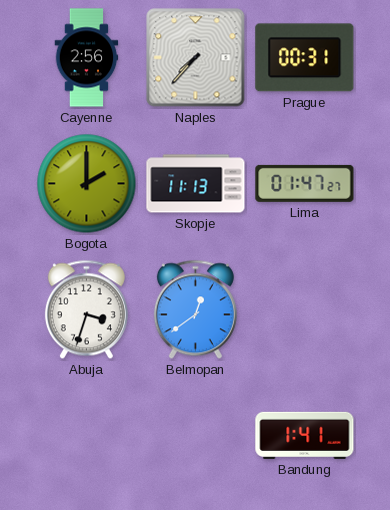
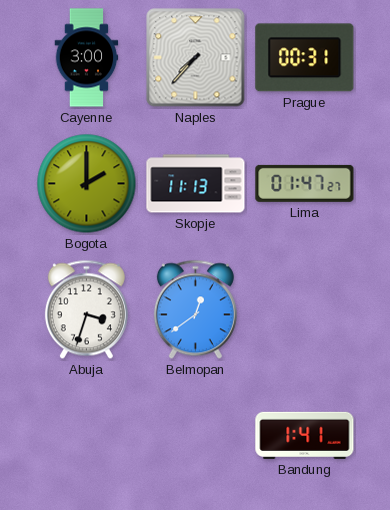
Cayenne: 2:56 -> 3:00 (87, 58)
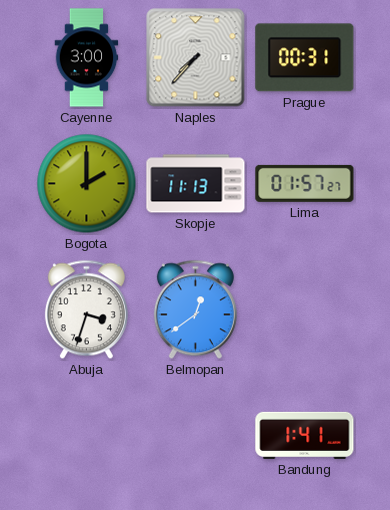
Lima: 01:47 -> 01:57 (305, 183)
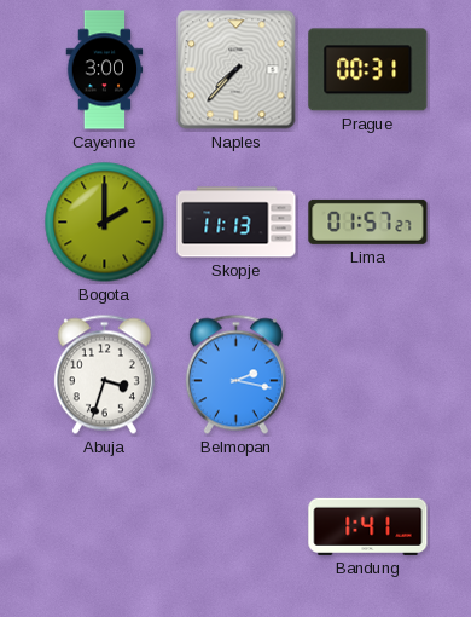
Belmopan: 12:39 -> 2:17 (235, 375)
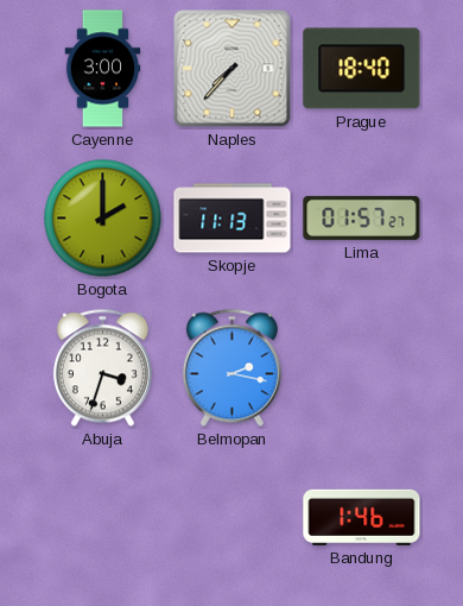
Prague: 00:31 -> 18:40 (362, 69)
Bandung: 1:41 -> 1:46 (362, 517)
